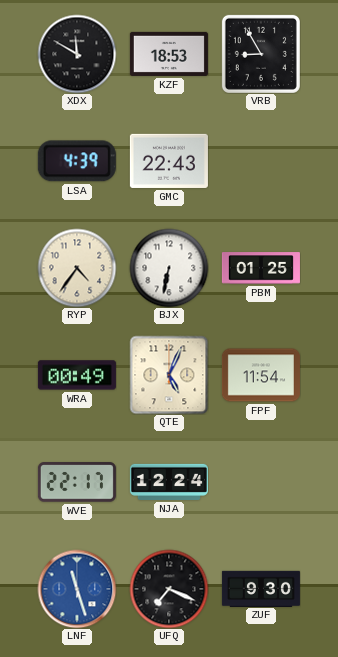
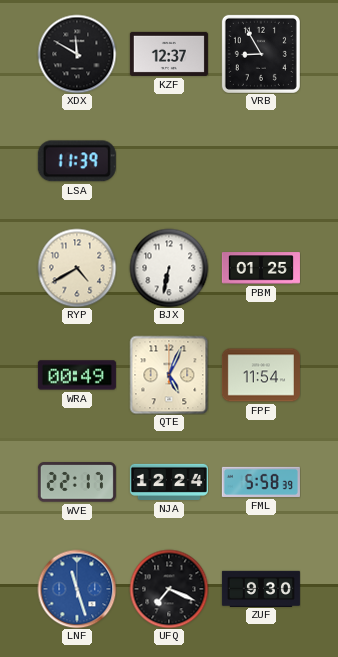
KZF: 18:53 -> 12:37 (169, 54)
LSA: 4:39 -> 11:39 (77, 161)
GMC: 22:43 -> none (169, 161)
RYP: 4:36 -> 4:40 (77, 268)
FML: none -> 5:58 (261, 482)
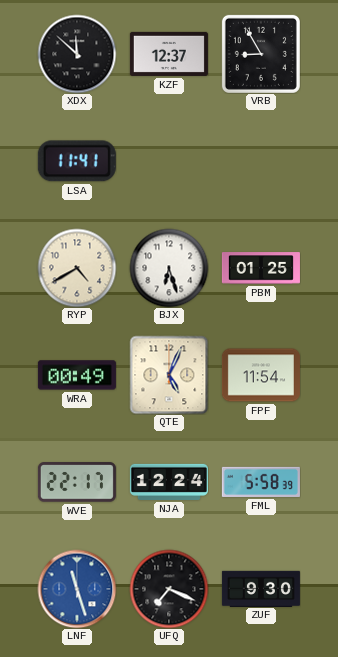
XDX: 11:50 -> 11:52 (77, 54)
LSA: 11:39 -> 11:41 (77, 161)
BJX: 6:32 -> 6:27 (169, 268)
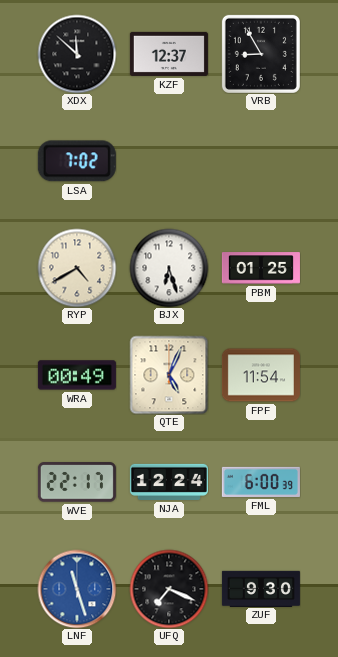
LSA: 11:41 -> 7:02 (77, 161)
FML: 5:58 -> 6:00 (261, 482)
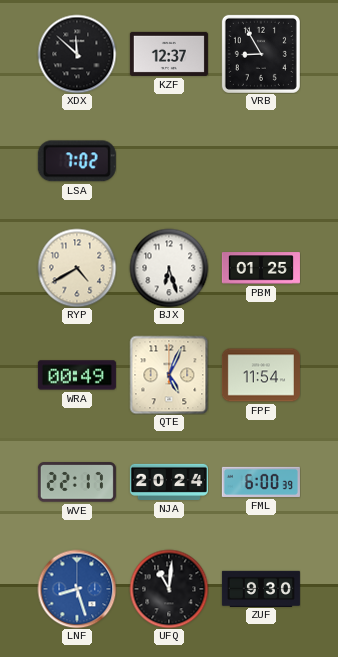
NJA: 12:24 -> 20:24 (169, 482)
LNF: 11:27 -> 8:27 (77, 589)
UFQ: 7:19 -> 11:01 (169, 589)
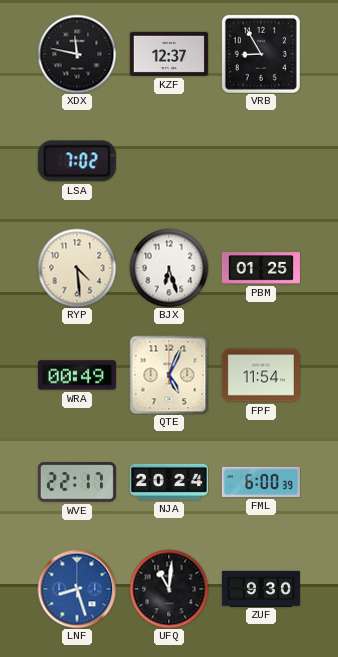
XDX: 11:52 -> 11:47 (77, 54)
RYP: 4:40 -> 4:29 (77, 268)
